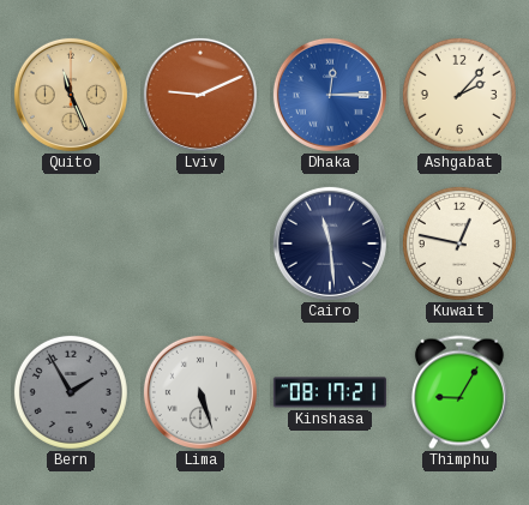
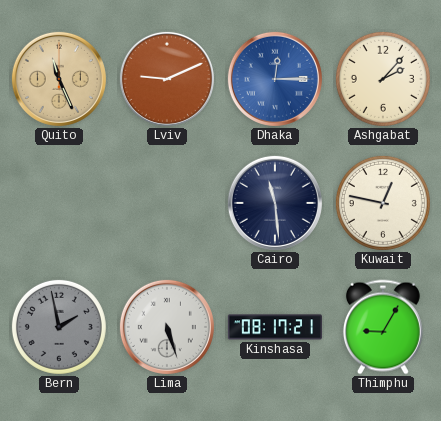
Bern: 1:55 -> 1:58 (59, 327)
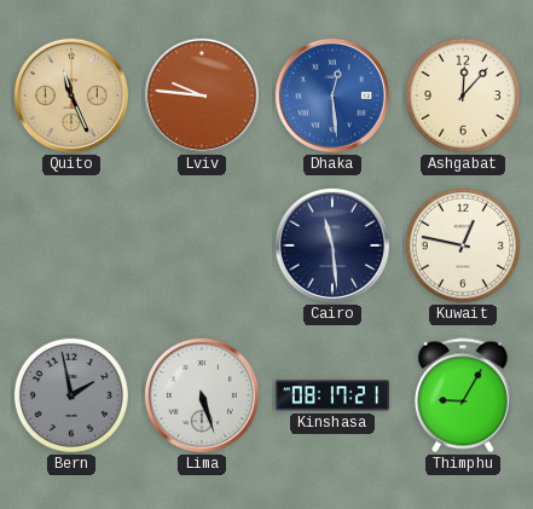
Lviv: 9:11 -> 9:46 (202, 96)
Dhaka: 12:15 -> 12:29 (332, 96)
Ashgabat: 2:07 -> 12:07 (463, 96)
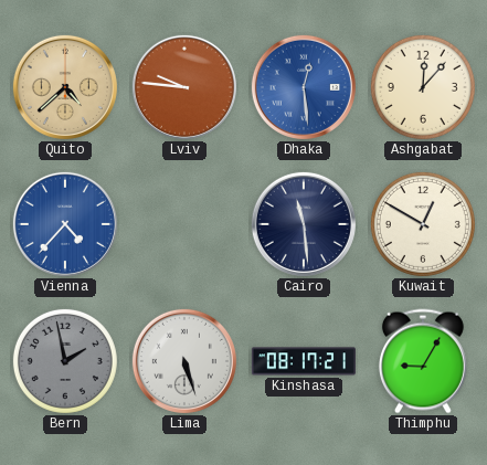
Quito: 11:26 -> 4:38 (65, 87)
Vienna: none -> 4:37 (65, 224)
Kuwait: 12:47 -> 12:50 (423, 224)
